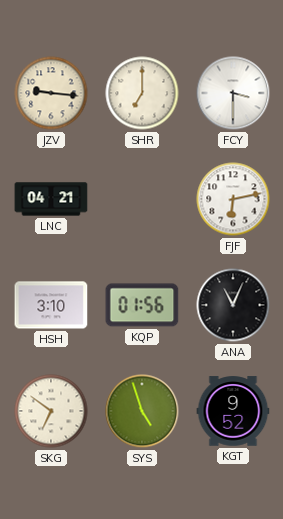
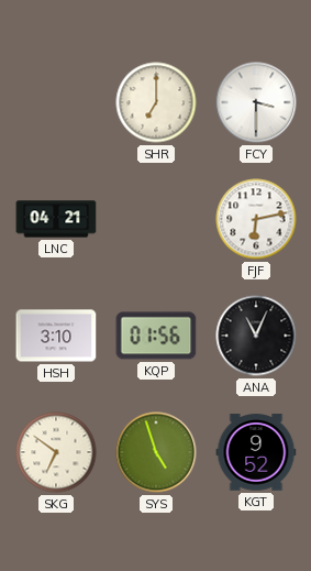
JZV: 9:16 -> none (51, 93)
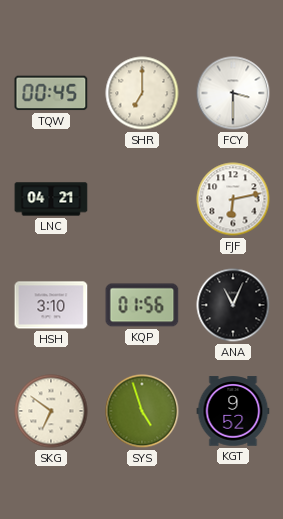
TQW: none -> 00:45 (51, 93)
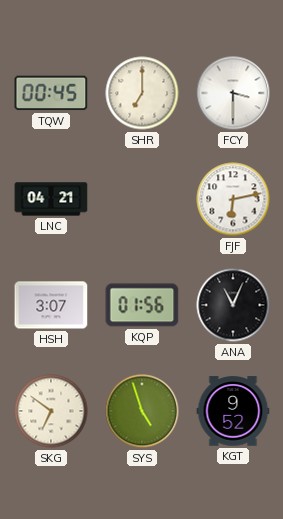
HSH: 3:10 -> 3:07 (51, 305)
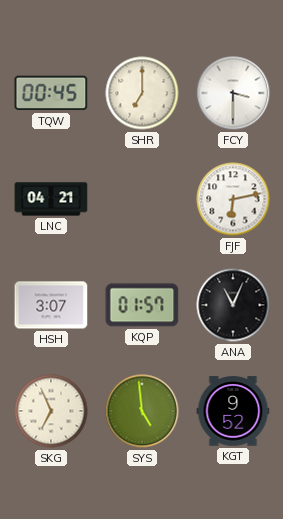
KQP: 01:56 -> 01:57 (142, 305)
SKG: 6:51 -> 6:56 (51, 411)
SYS: 4:57 -> 4:59 (142, 411)
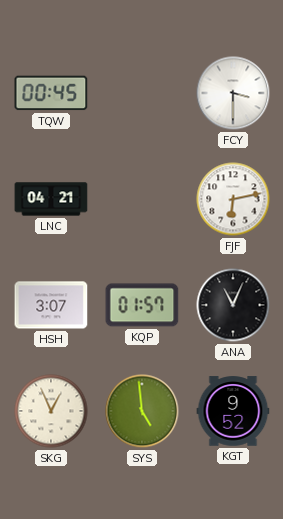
SHR: 7:00 -> none (142, 93)
SKG: 6:56 -> 12:56 (51, 411)
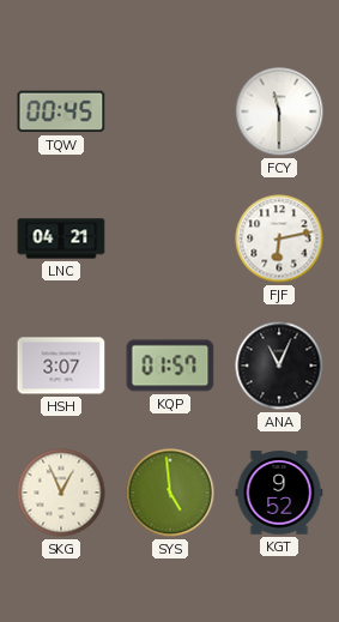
FCY: 3:30 -> 11:30 (279, 111)
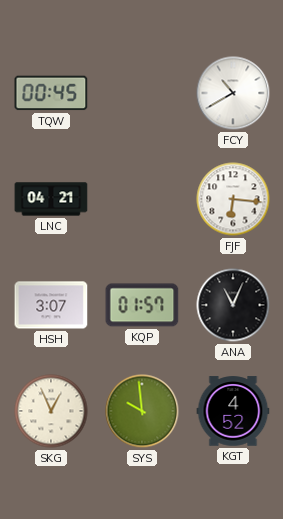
FCY: 11:30 -> 10:40 (233, 93)
FJF: 6:13 -> 6:16 (233, 199)
SYS: 4:59 -> 9:59 (142, 411)
KGT: 9:52 -> 4:52 (233, 411)
